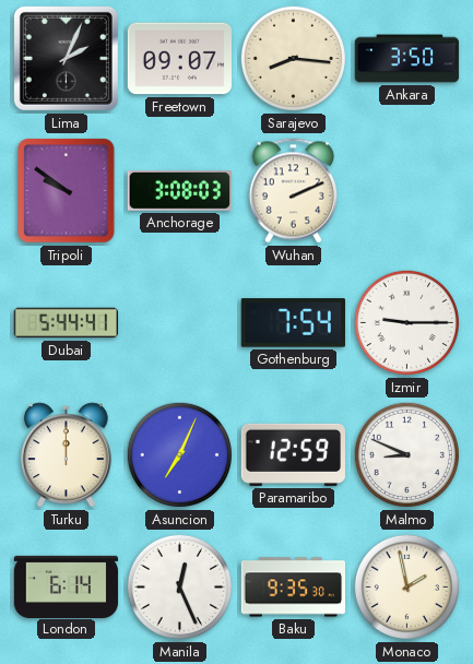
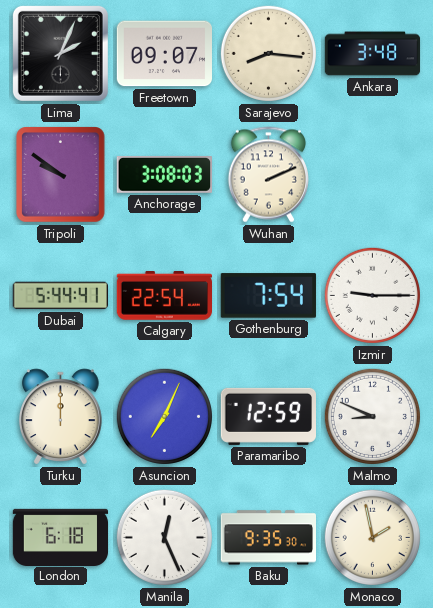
Ankara: 3:50 -> 3:48 (373, 54)
Calgary: none -> 22:54 (164, 296)
London: 6:14 -> 6:18 (61, 537)
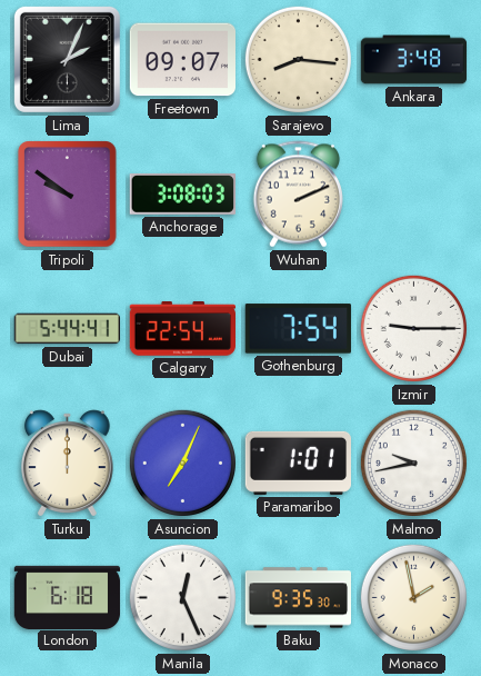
Paramaribo: 12:59 -> 1:01 (298, 463)
Malmo: 8:49 -> 9:43 (413, 463)
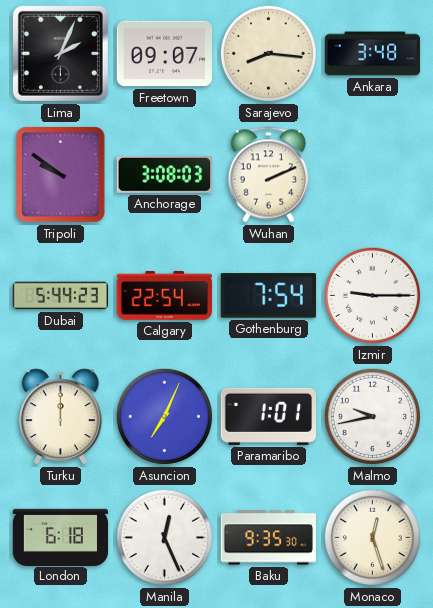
Dubai: 5:44:41 -> 5:44:23 (60, 296)
Monaco: 1:58 -> 12:27 (372, 537)
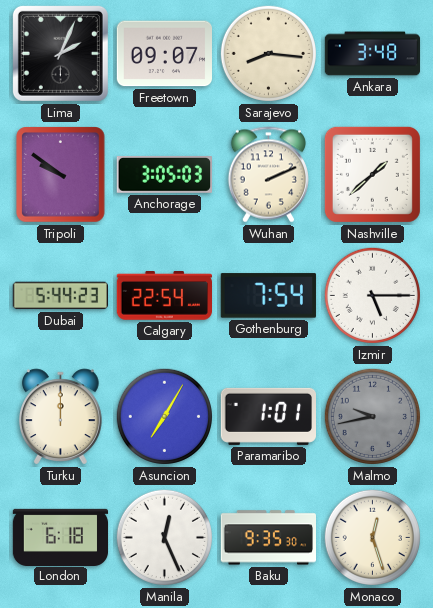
Anchorage: 3:08 -> 3:05 (164, 175)
Nashville: none -> 1:38 (372, 174)
Izmir: 9:15 -> 5:15 (372, 295)
Asuncion: 7:04 -> 7:05 (164, 416)
Malmo dial: white -> grey (372, 416)
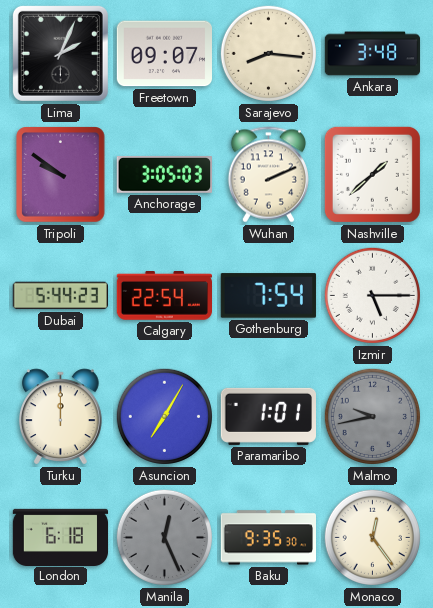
Manila dial: white -> grey (164, 537)
Monaco: 12:27 -> 12:24 (372, 537)
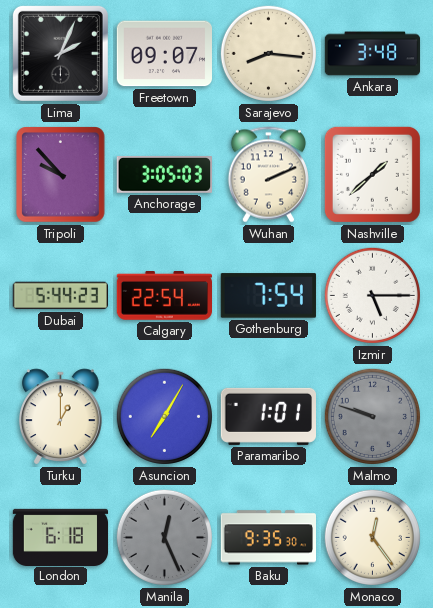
Tripoli: 9:51 -> 9:53 (61, 175)
Turku: 12:00 -> 1:00 (60, 417)
Malmo: 9:43 -> 9:48 (372, 416)
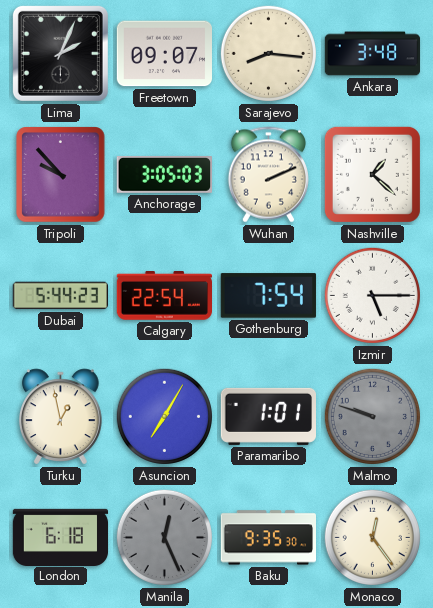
Nashville: 1:38 -> 1:22 (372, 174)
Turku: 1:00 -> 12:58 (60, 417)
